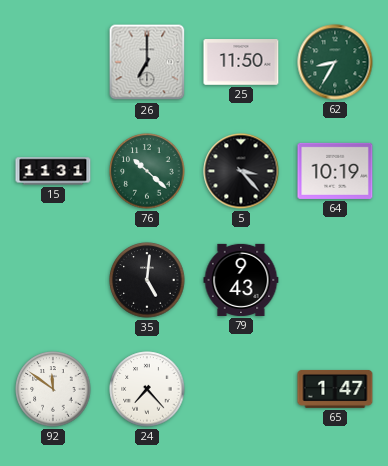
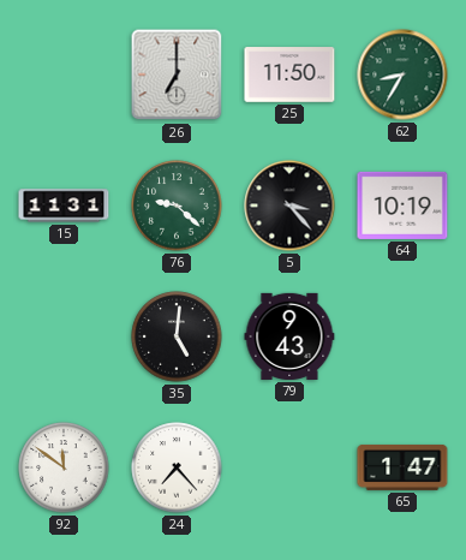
76: 10:22 -> 9:22 (177, 205)
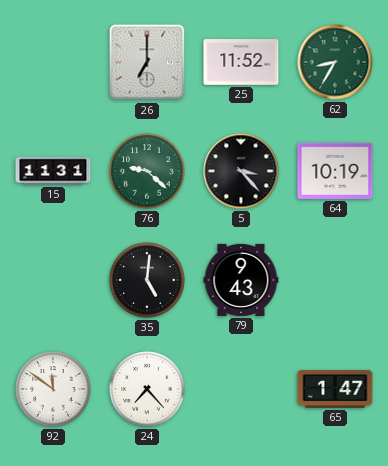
25: 11:50 -> 11:52 (241, 62)
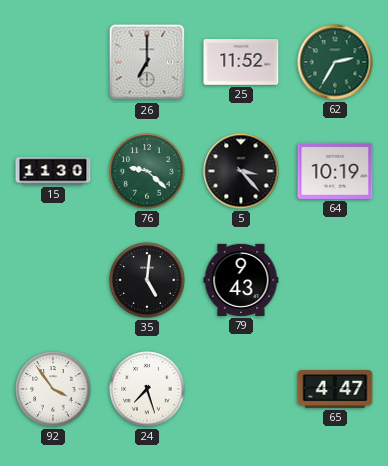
62: 8:35 -> 2:35 (335, 62)
15: 11:31 -> 11:30 (53, 171)
92: 11:51 -> 3:54 (53, 389)
24: 7:23 -> 7:27 (147, 389)
65: 1:47 -> 4:47 (335, 389)
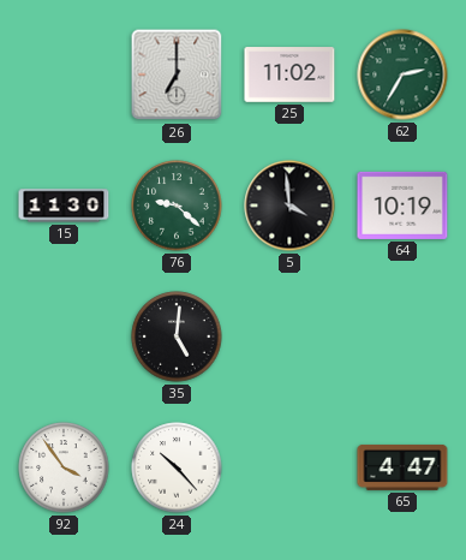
25: 11:52 -> 11:02 (289, 75)
5: 3:23 -> 3:59 (289, 205)
79: 9:43 -> none (241, 280)
24: 7:27 -> 10:23 (177, 467)
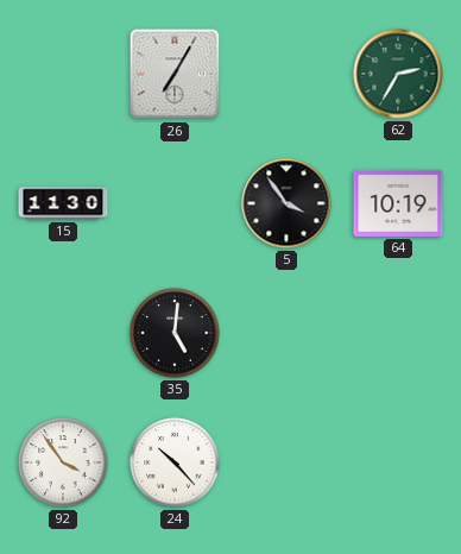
26: 7:00 -> 7:05 (175, 74)
25: 11:02 -> none (289, 75)
76: 9:22 -> none (177, 205)
5: 3:59 -> 3:54 (286, 203)
65: 4:47 -> none (402, 467)
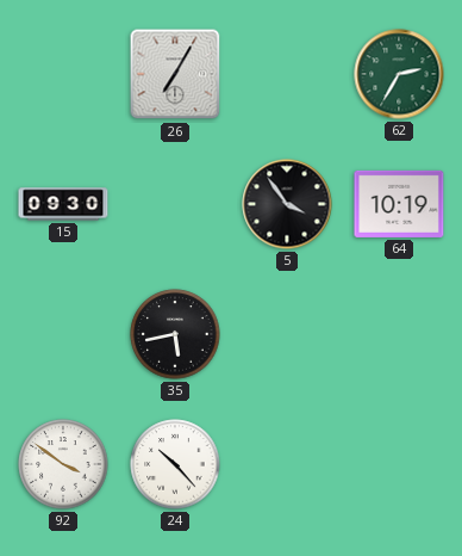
15: 11:30 -> 09:30 (63, 204)
35: 5:01 -> 5:43 (175, 334)
92: 3:54 -> 3:51 (63, 464)
